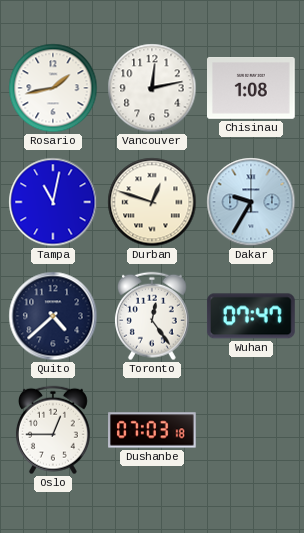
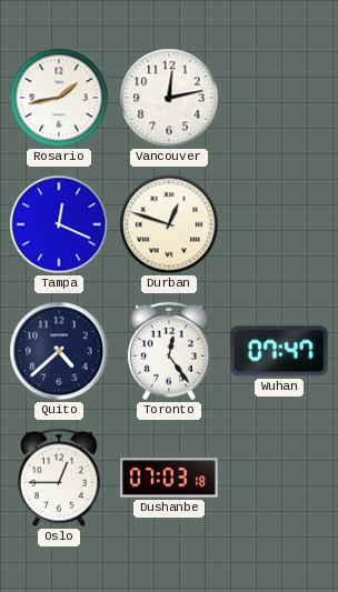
Chisinau: 1:08 -> none (252, 89)
Tampa: 11:02 -> 12:19 (59, 224)
Dakar: 9:35 -> none (251, 202)
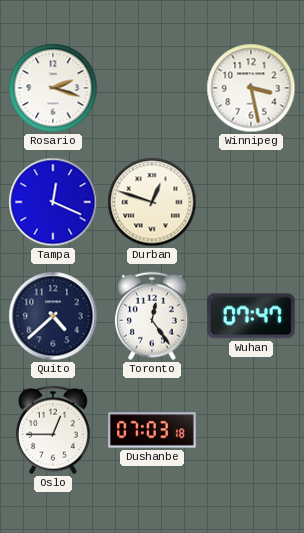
Rosario: 1:43 -> 2:18 (53, 88)
Vancouver: 12:13 -> none (169, 98)
Winnipeg: none -> 3:28 (251, 88)
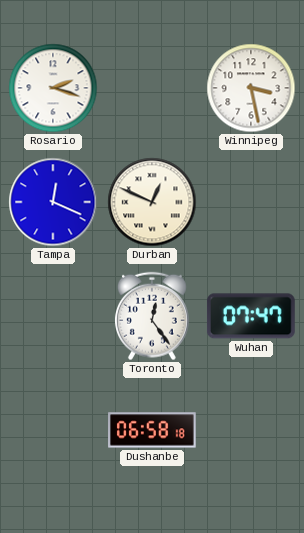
Durban: 12:48 -> 12:49 (152, 202)
Quito: 4:38 -> none (53, 316)
Oslo: 12:45 -> none (53, 430)
Dushanbe: 07:03 -> 06:58 (152, 430)
